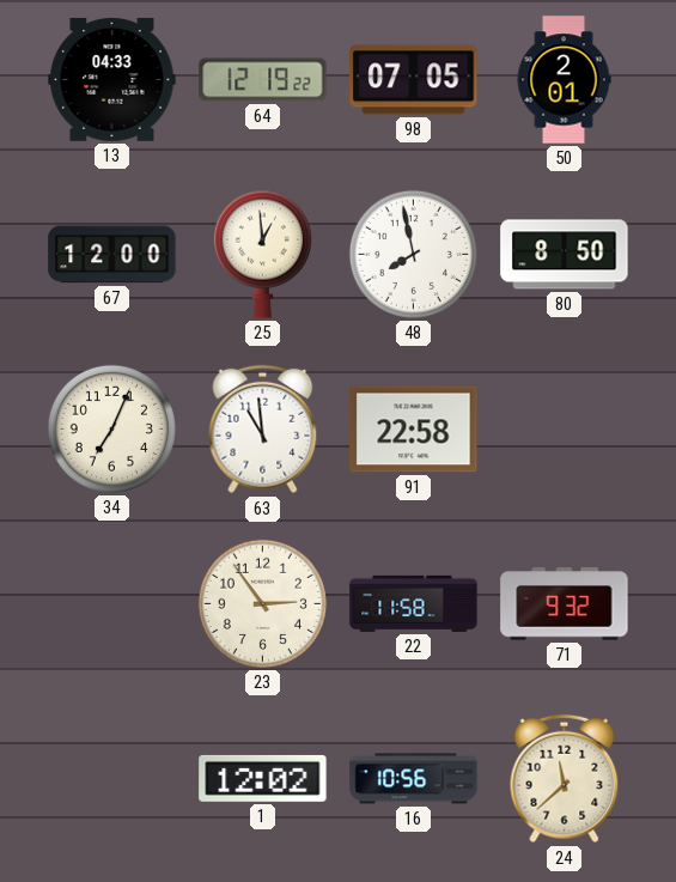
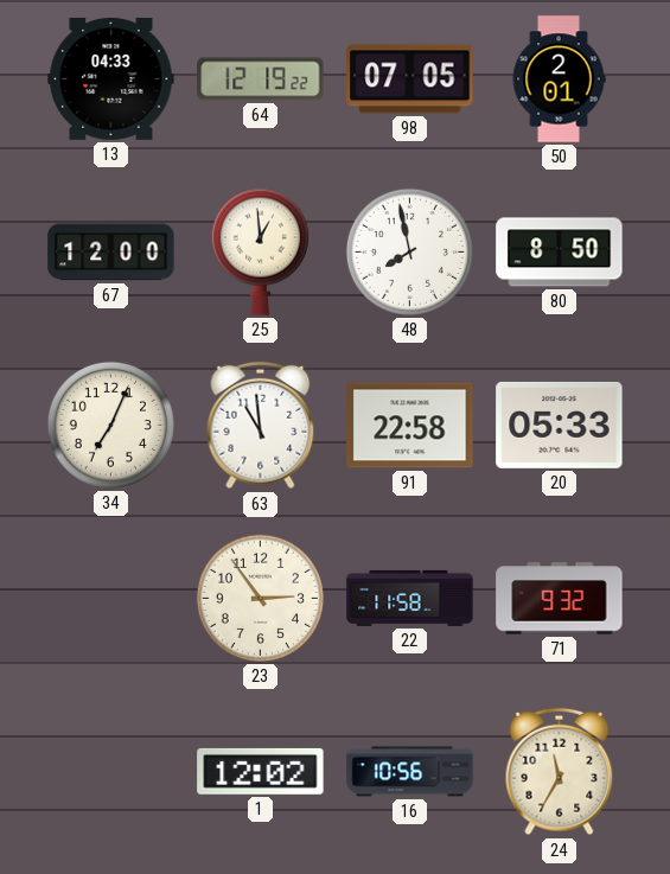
20: none -> 05:33 (560, 425)
24: 11:38 -> 11:35 (560, 772)
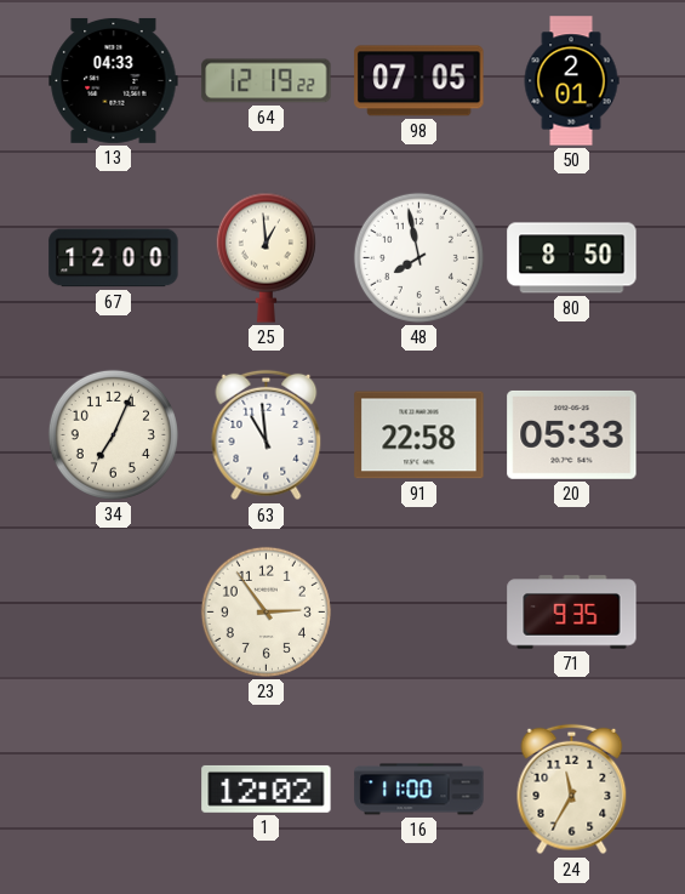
22: 11:58 -> none (410, 598)
71: 9:32 -> 9:35 (572, 613)
16: 10:56 -> 11:00 (419, 790)
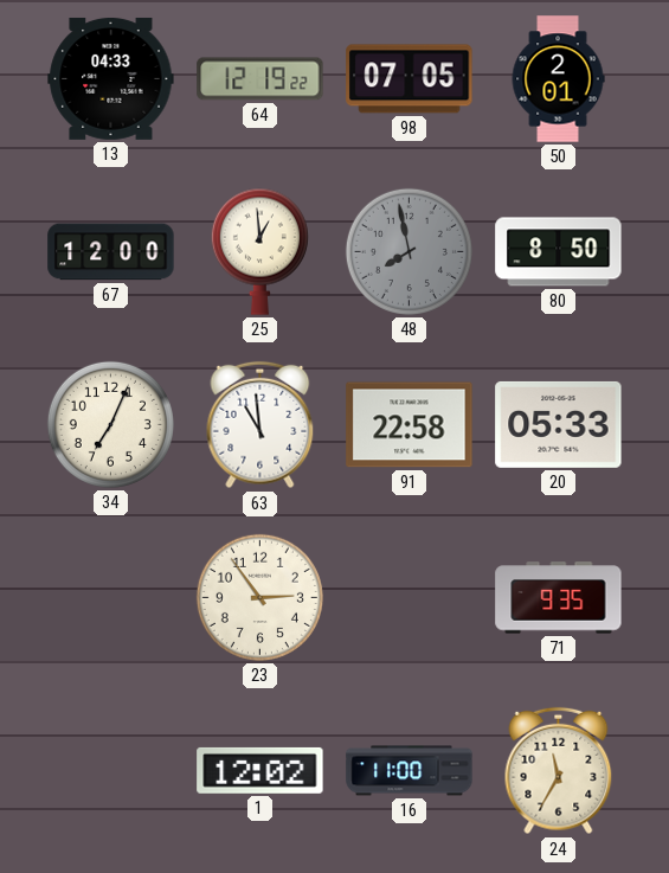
48 dial: white -> grey (409, 251)
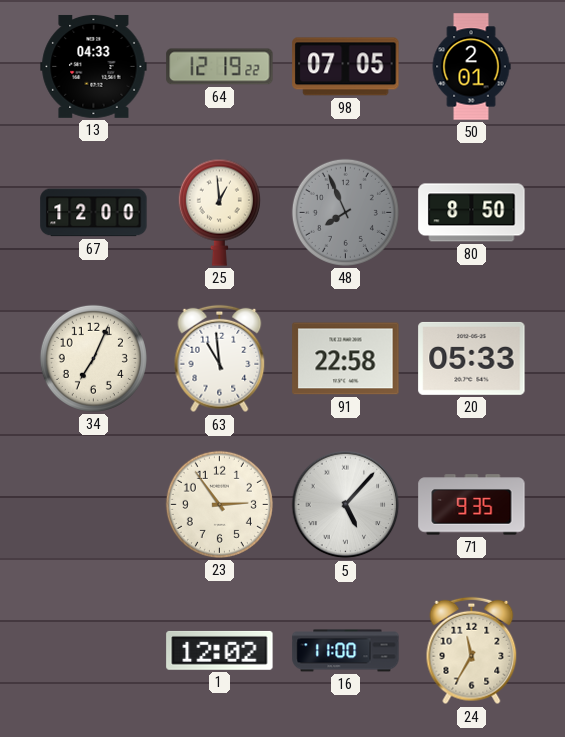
48: 7:58 -> 7:56 (345, 212)
5: none -> 5:07 (346, 505)
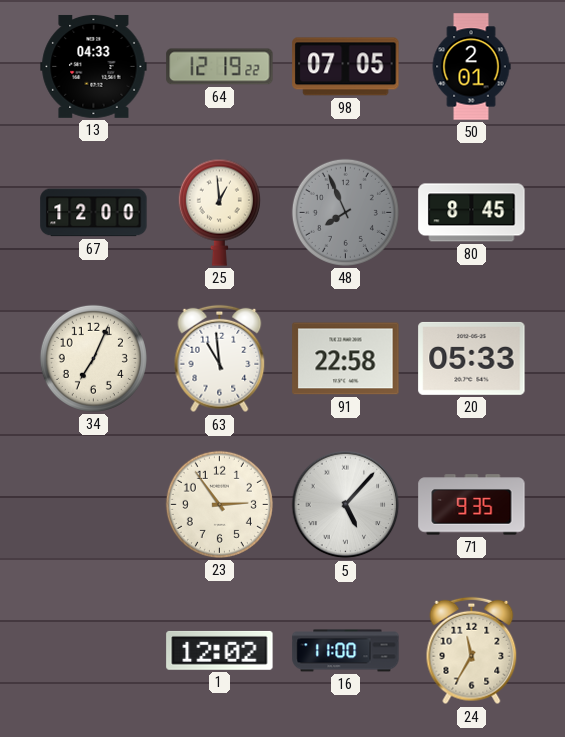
80: 8:50 -> 8:45 (472, 213)
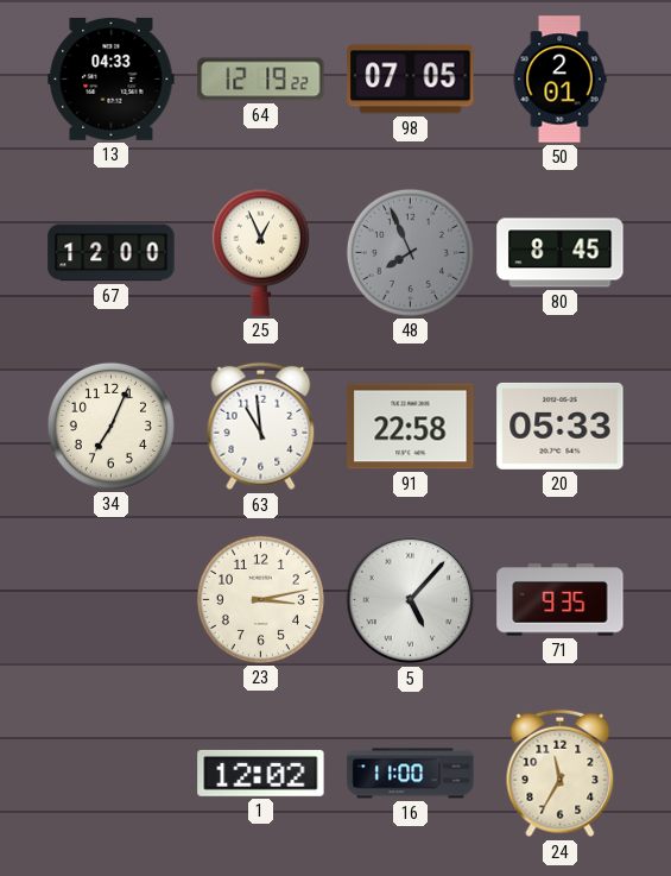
25: 12:59 -> 12:56 (260, 252)
23: 2:54 -> 3:13 (260, 599)
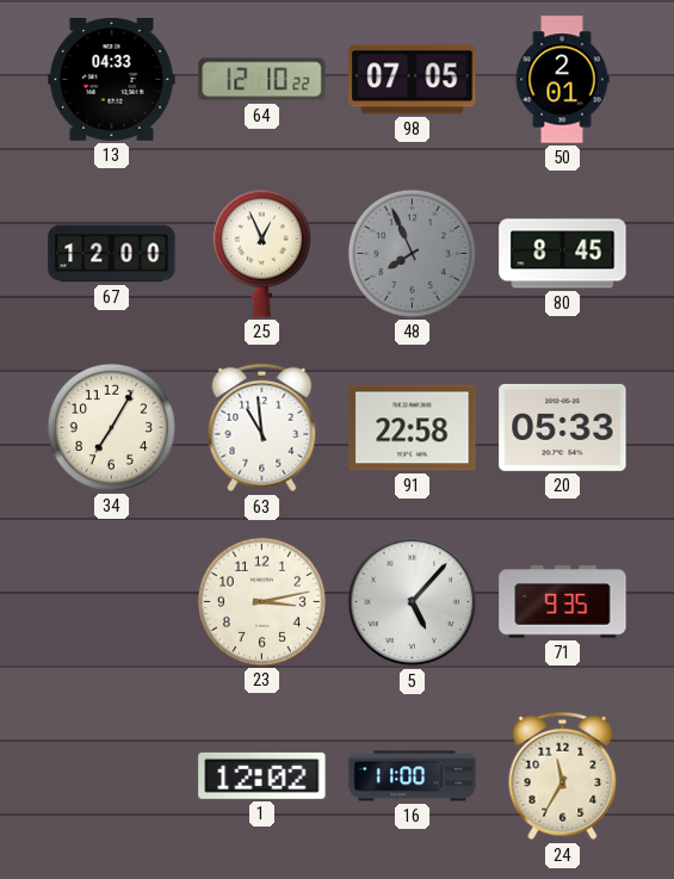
64: 12:19 -> 12:10 (262, 80)
34: 7:04 -> 7:05 (111, 427)
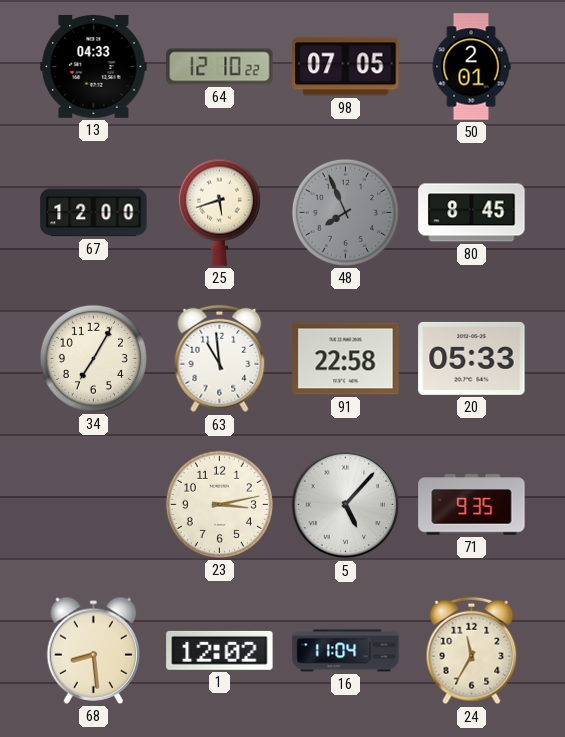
25: 12:56 -> 5:42 (219, 212)
68: none -> 8:29 (93, 650)
16: 11:00 -> 11:04 (346, 651)
